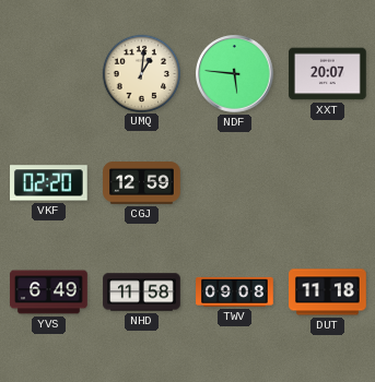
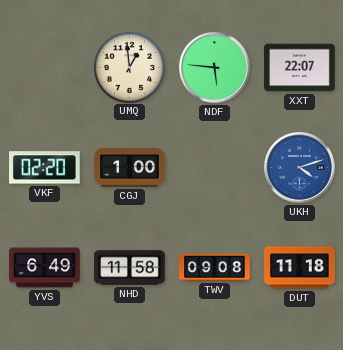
UMQ: 1:01 -> 12:59 (129, 67)
XXT: 20:07 -> 22:07 (300, 68)
CGJ: 12:59 -> 1:00 (130, 168)
UKH: none -> 4:12 (300, 168)
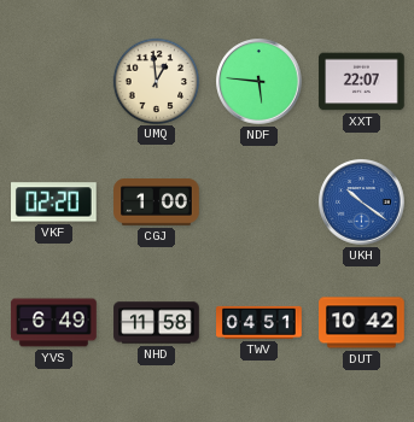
UKH: 4:12 -> 10:21 (362, 203)
TWV: 09:08 -> 04:51 (260, 322)
DUT: 11:18 -> 10:42 (362, 323)
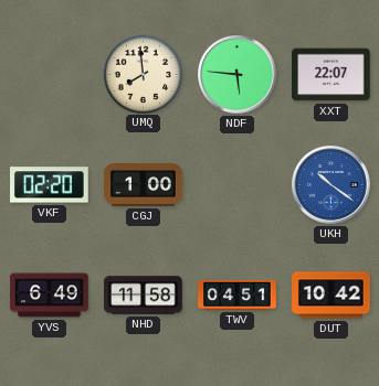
UMQ: 12:59 -> 7:59 (143, 74)
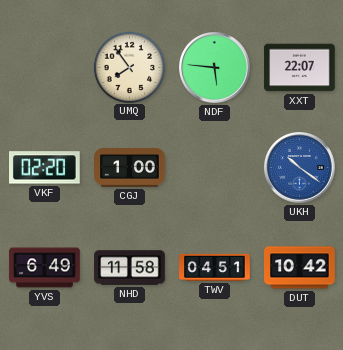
UMQ: 7:59 -> 7:54 (129, 67)
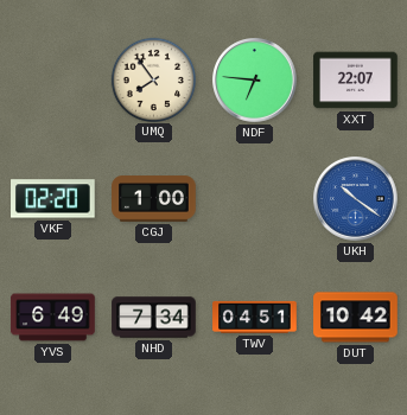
NDF: 5:46 -> 6:46 (255, 81)
NHD: 11:58 -> 7:34 (154, 318)
